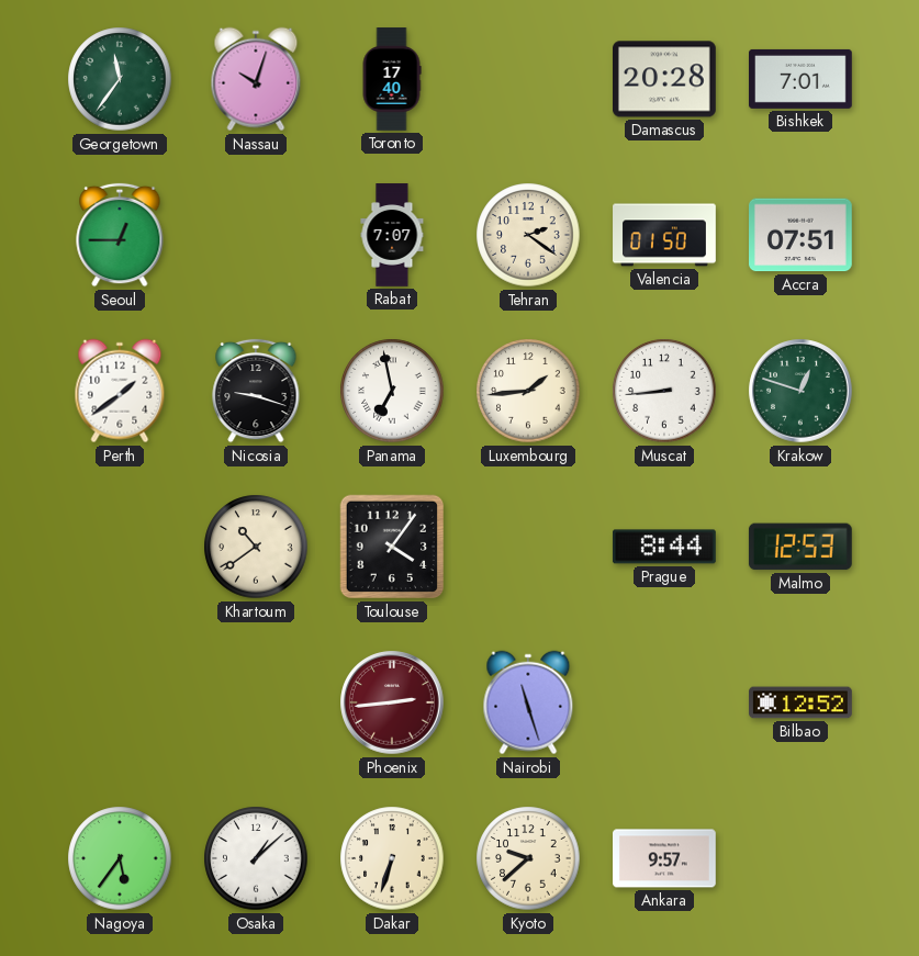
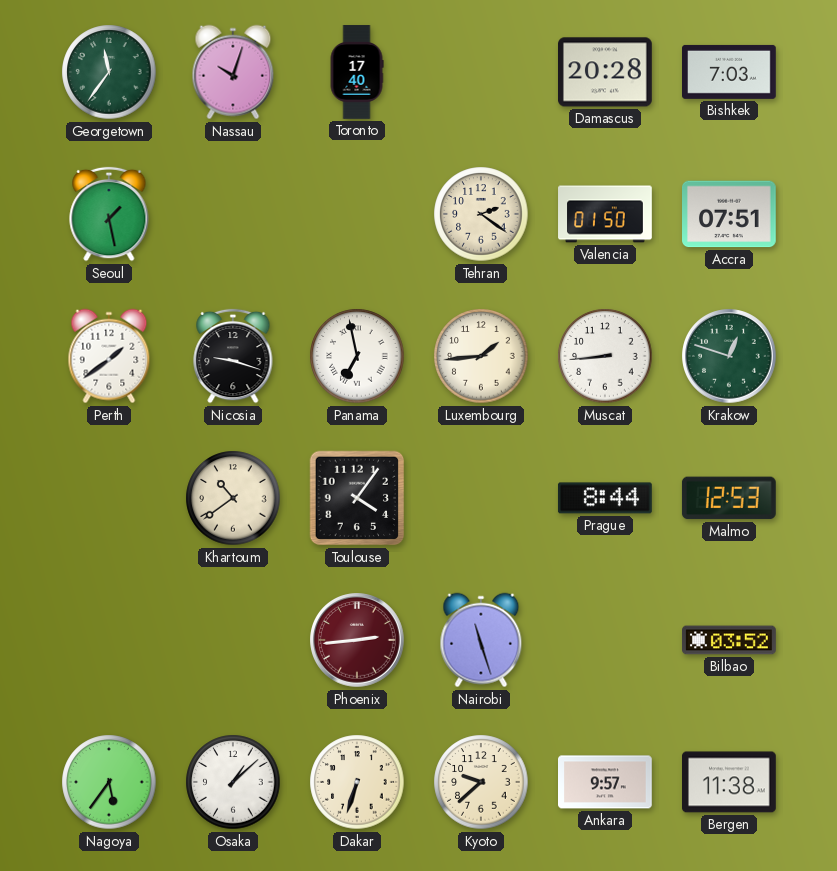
Bishkek: 7:01 -> 7:03 (730, 72)
Seoul: 12:45 -> 1:28 (109, 214)
Rabat: 7:07 -> none (392, 235)
Bilbao: 12:52 -> 03:52 (729, 640)
Bergen: none -> 11:38 (730, 782)
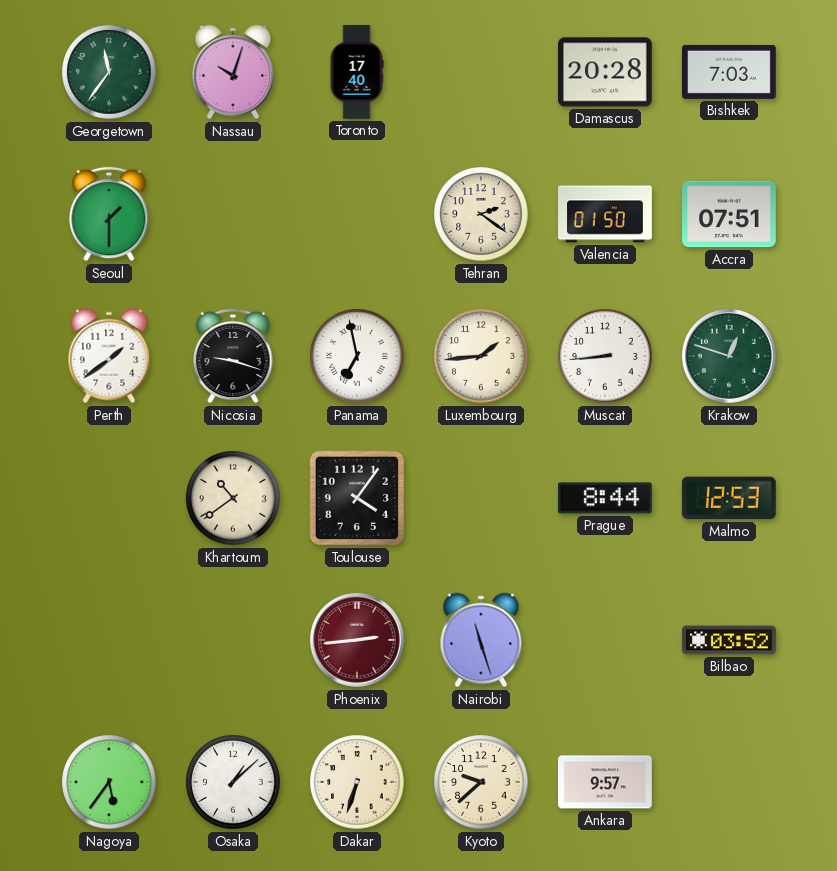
Seoul: 1:28 -> 1:30 (109, 214)
Bergen: 11:38 -> none (730, 782)
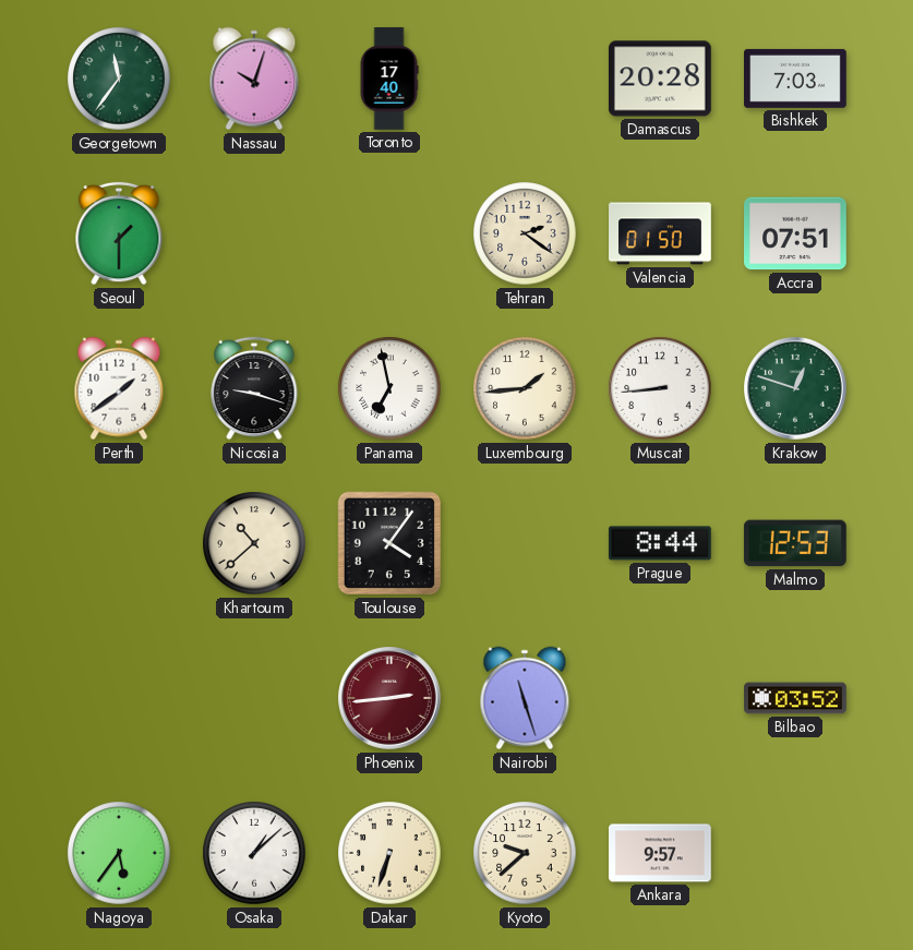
Khartoum: 10:39 -> 10:38 (254, 543)
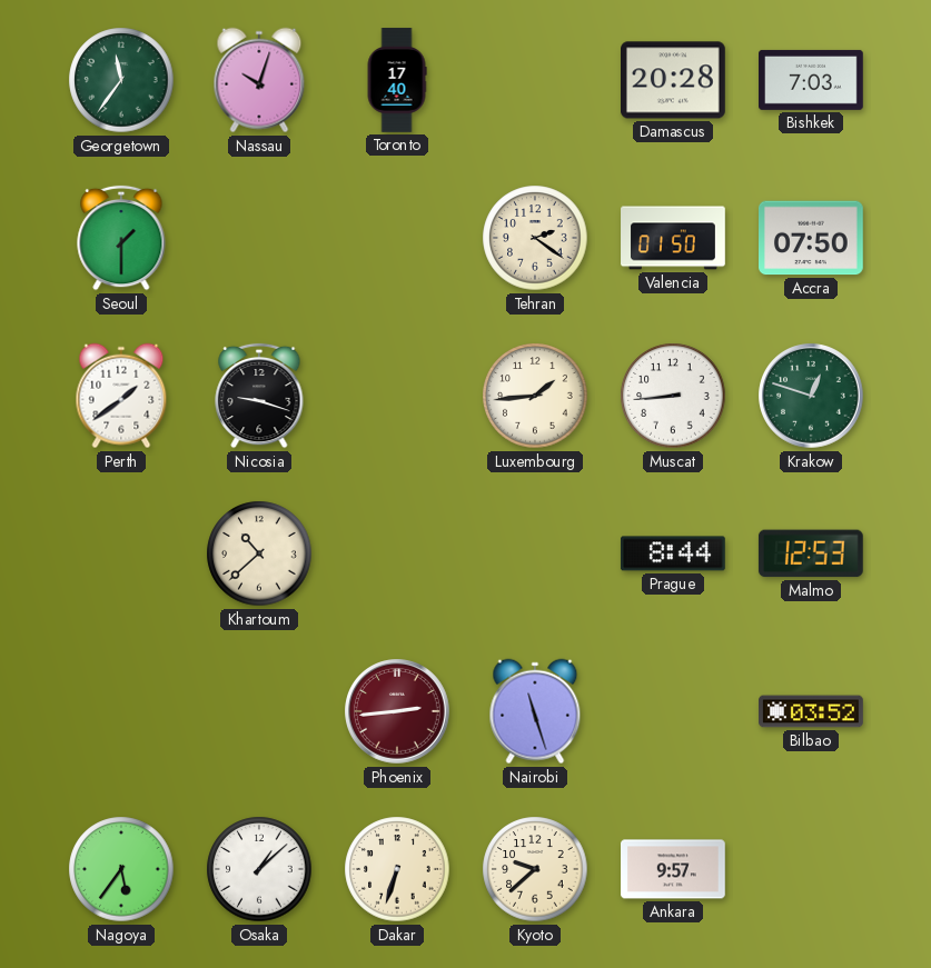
Accra: 07:51 -> 07:50 (812, 238)
Panama: 6:58 -> none (389, 388)
Toulouse: 4:06 -> none (389, 543)
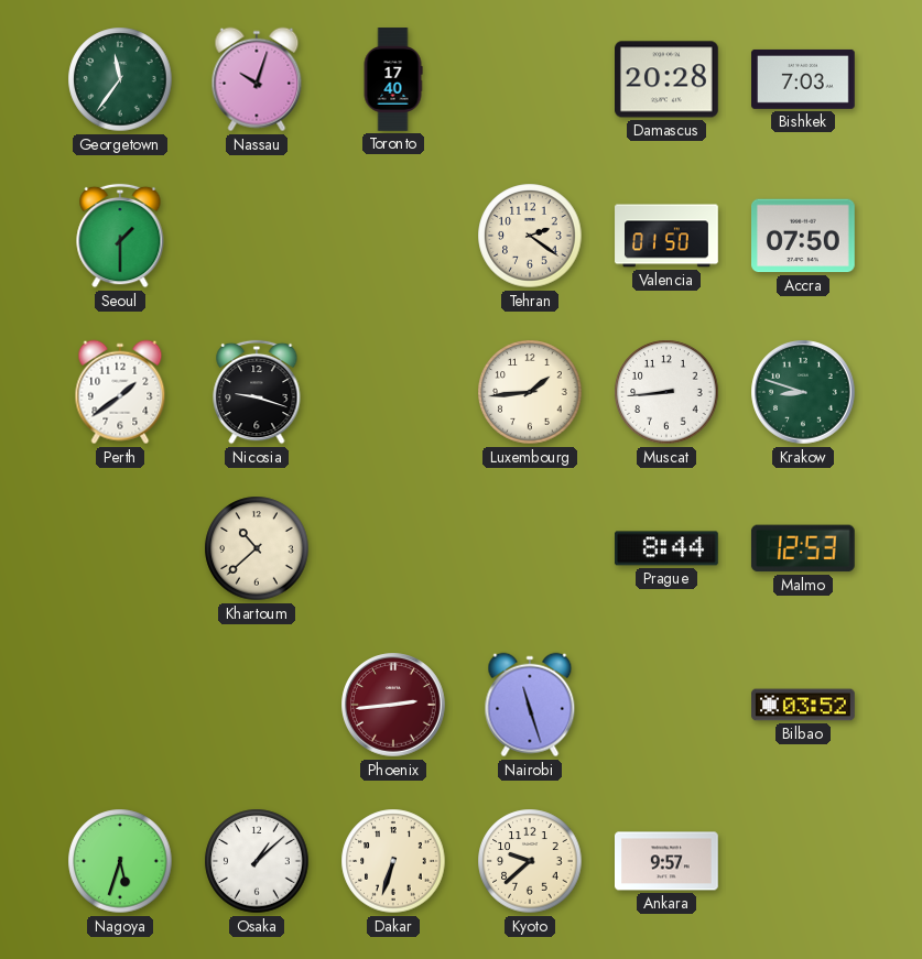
Krakow: 12:48 -> 8:48 (803, 392)
Nagoya: 5:36 -> 5:33 (120, 861)
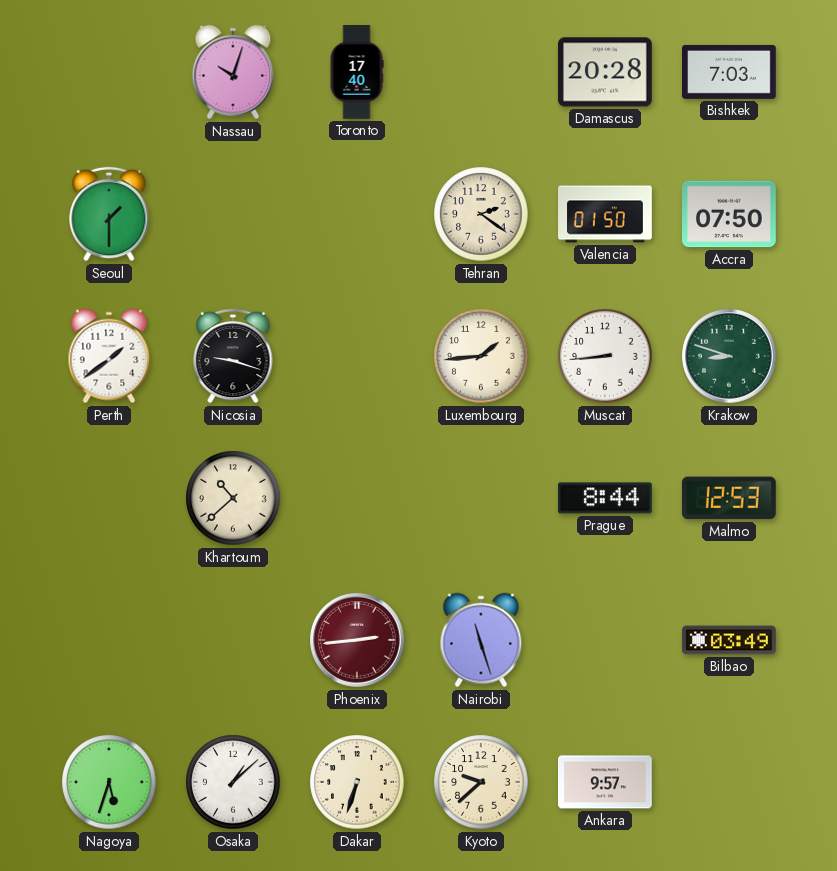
Georgetown: 11:36 -> none (120, 79)
Bilbao: 03:52 -> 03:49 (729, 640)
